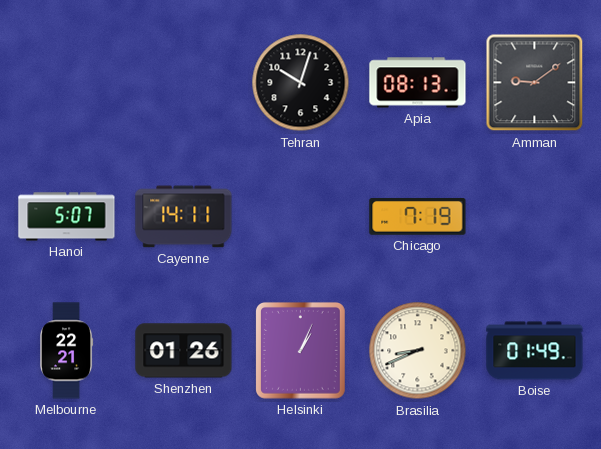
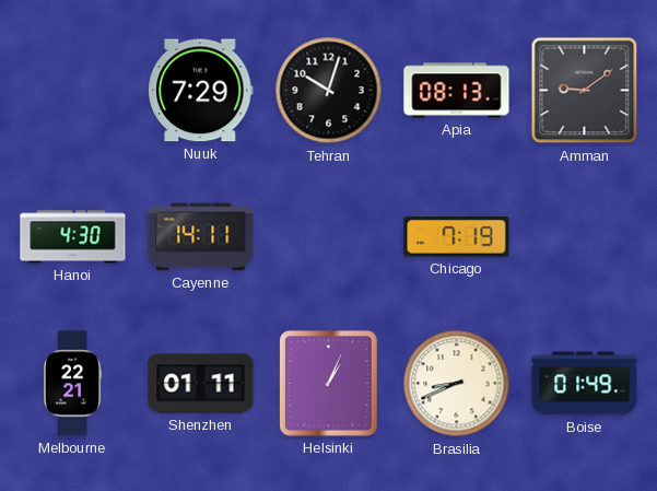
Nuuk: none -> 7:29 (201, 91)
Hanoi: 5:07 -> 4:30 (73, 237)
Shenzhen: 01:26 -> 01:11 (201, 384)
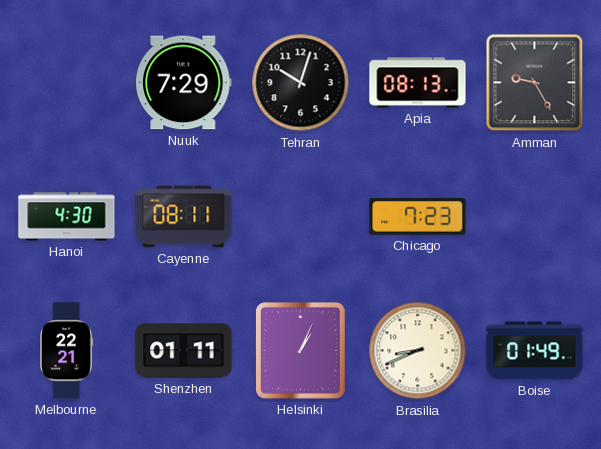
Amman: 9:09 -> 9:25 (535, 83)
Cayenne: 14:11 -> 08:11 (184, 217)
Chicago: 7:19 -> 7:23 (418, 217)
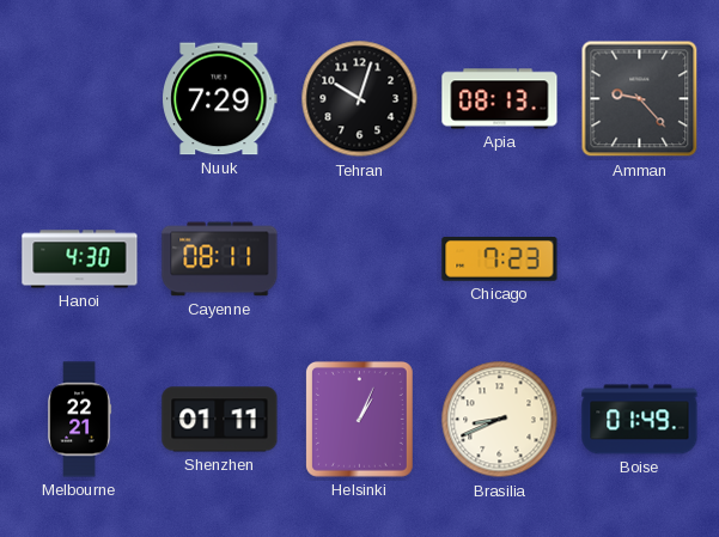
Amman: 9:25 -> 9:23 (640, 99)
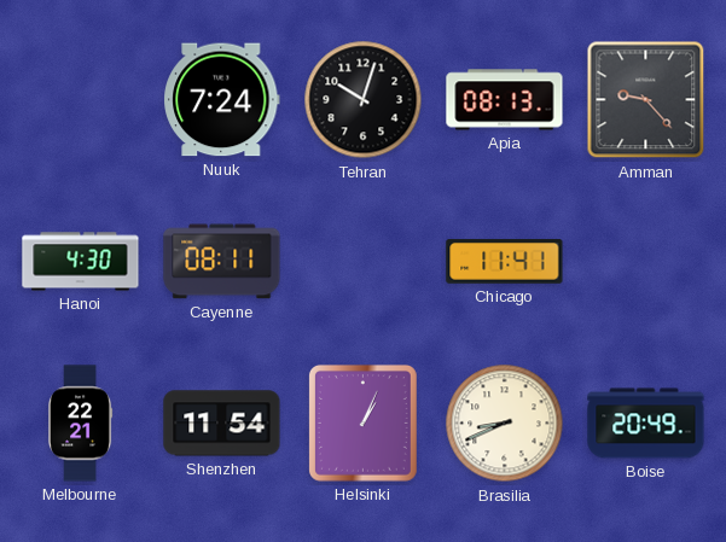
Nuuk: 7:29 -> 7:24 (222, 100)
Chicago: 7:23 -> 11:41 (505, 262)
Shenzhen: 01:11 -> 11:54 (222, 424)
Boise: 01:49 -> 20:49 (646, 424)
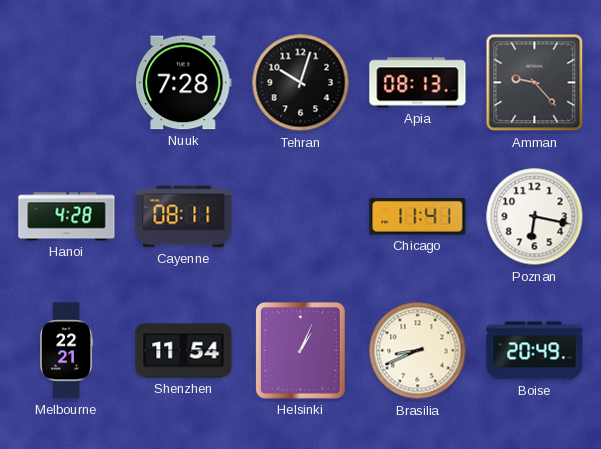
Nuuk: 7:24 -> 7:28 (184, 83)
Hanoi: 4:30 -> 4:28 (67, 217)
Poznan: none -> 6:17 (535, 217)
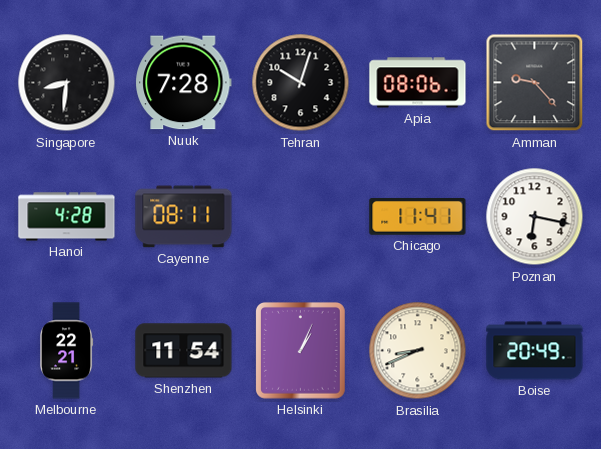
Singapore: none -> 8:31 (67, 83)
Apia: 08:13 -> 08:06 (418, 83)
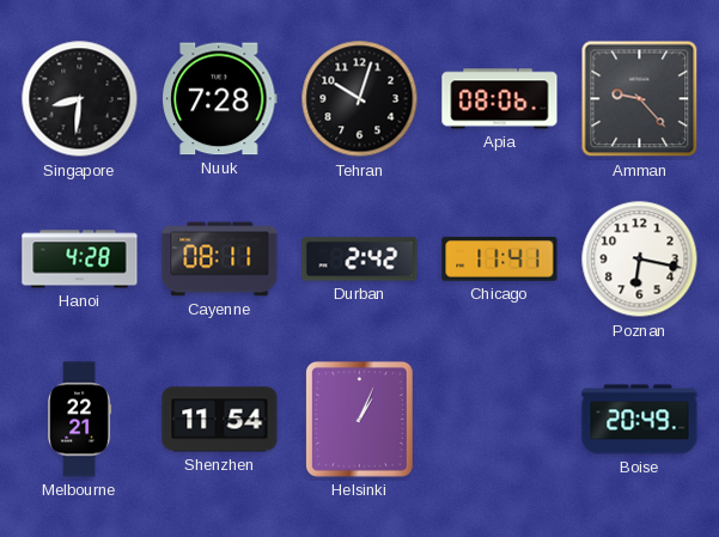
Durban: none -> 2:42 (360, 260)
Brasilia: 8:41 -> none (418, 351)
